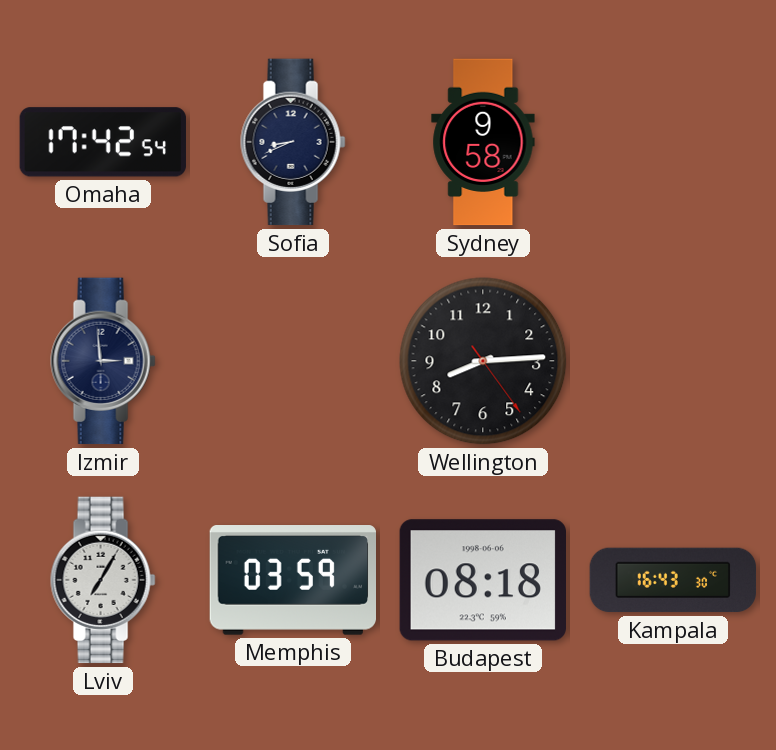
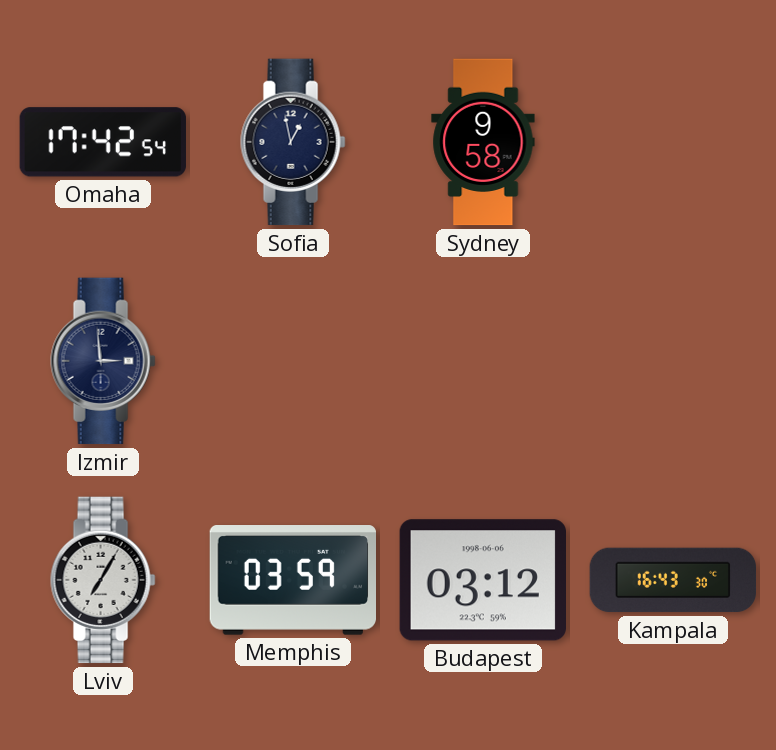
Sofia: 8:41 -> 12:58 (293, 142)
Wellington: 8:14 -> none (483, 361)
Budapest: 08:18 -> 03:12 (482, 580)
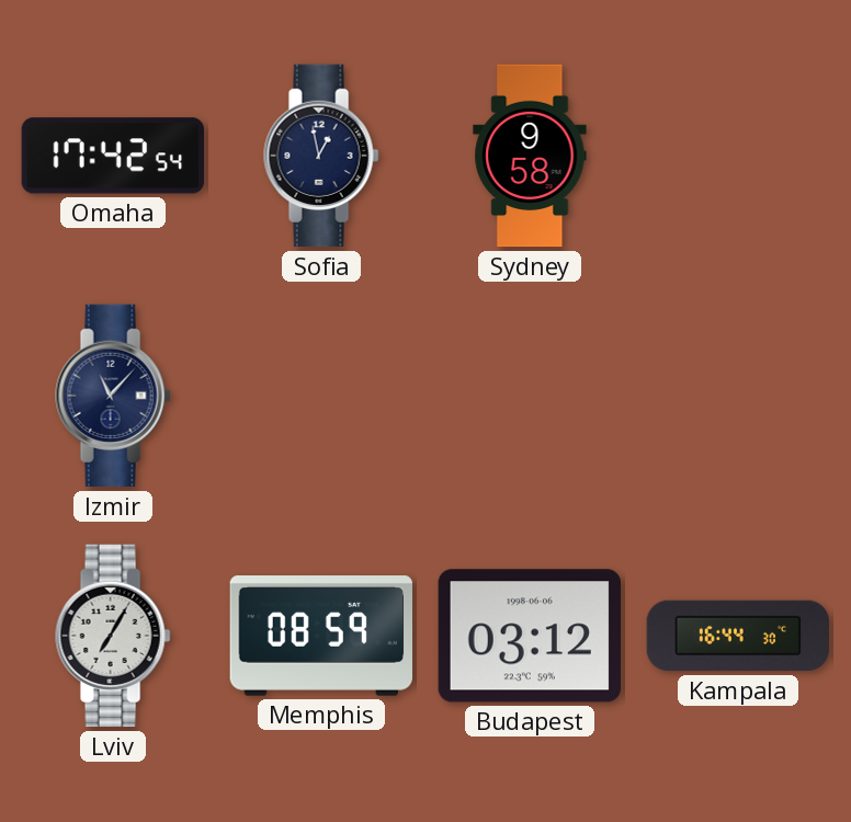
Izmir: 2:59 -> 11:07 (113, 396)
Memphis: 03:59 -> 08:59 (320, 637)
Kampala: 16:43 -> 16:44 (738, 636)
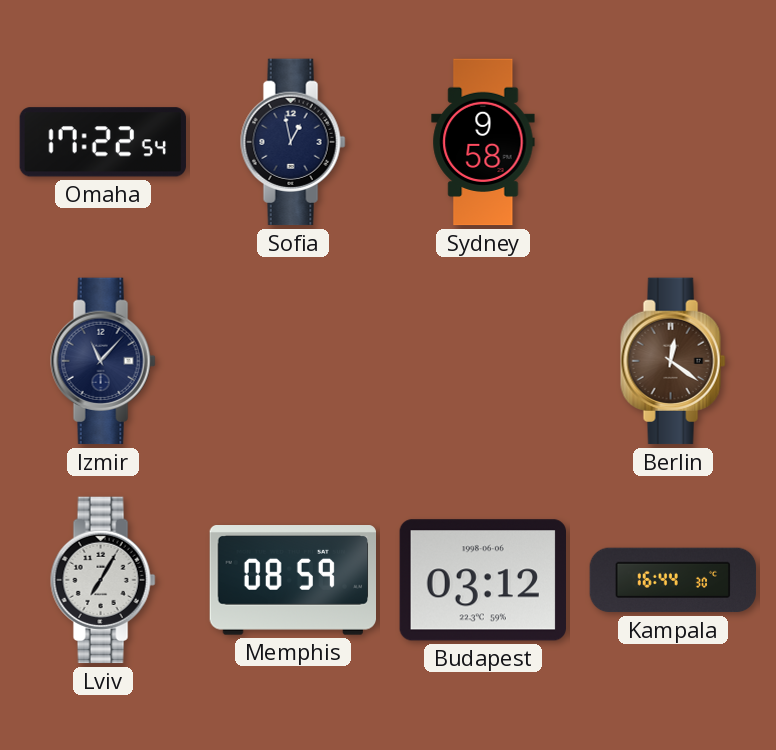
Omaha: 17:42 -> 17:22 (103, 142)
Berlin: none -> 12:21 (673, 361)
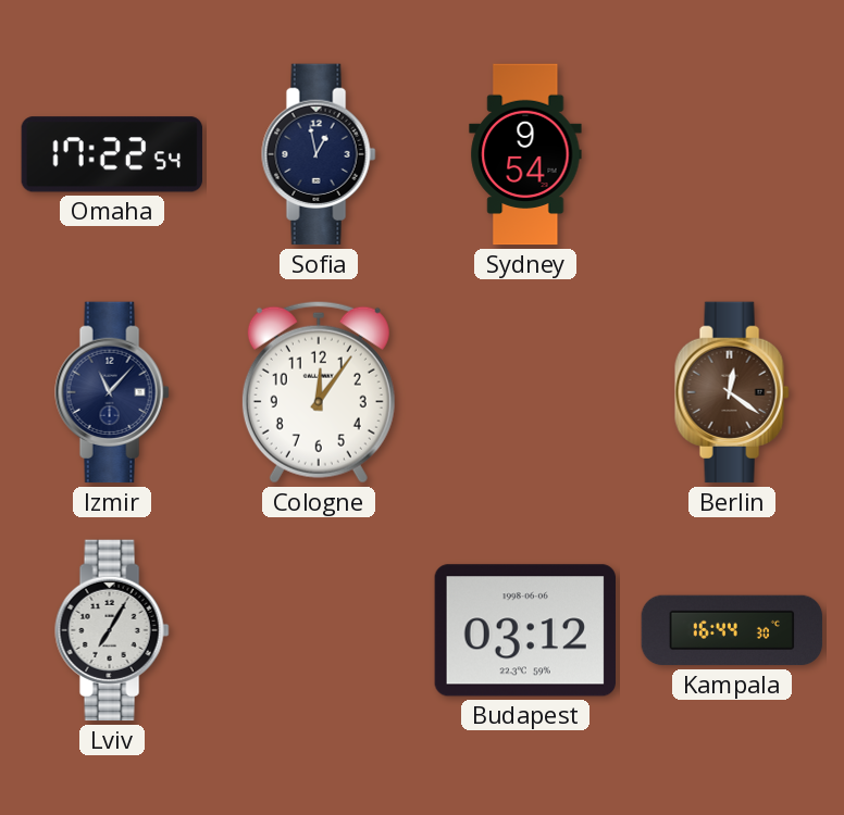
Sydney: 9:58 -> 9:54 (525, 154)
Cologne: none -> 12:06 (319, 392)
Memphis: 08:59 -> none (292, 581)
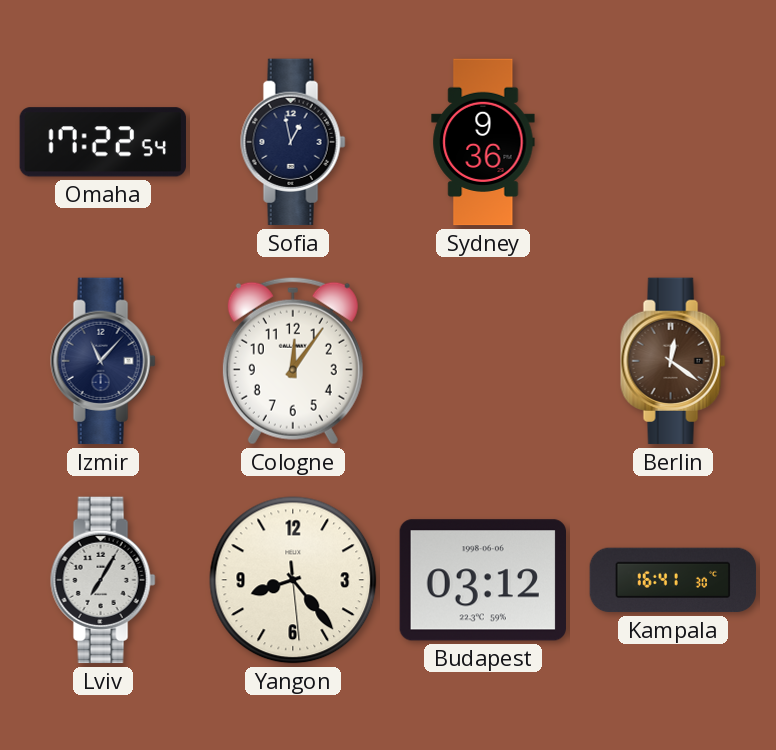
Sydney: 9:54 -> 9:36 (483, 142)
Yangon: none -> 8:23 (293, 580)
Kampala: 16:44 -> 16:41 (673, 580)
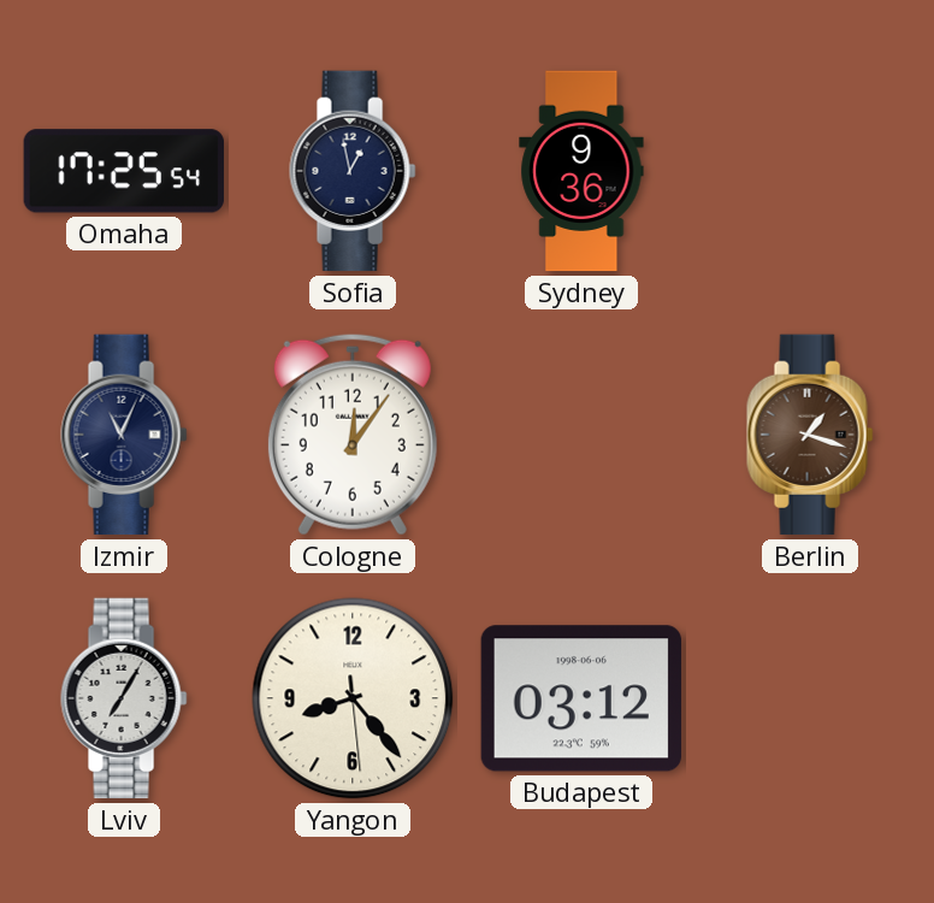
Omaha: 17:22 -> 17:25 (124, 171)
Izmir: 11:07 -> 11:04 (124, 435)
Berlin: 12:21 -> 1:18 (810, 435)
Kampala: 16:41 -> none (673, 580)
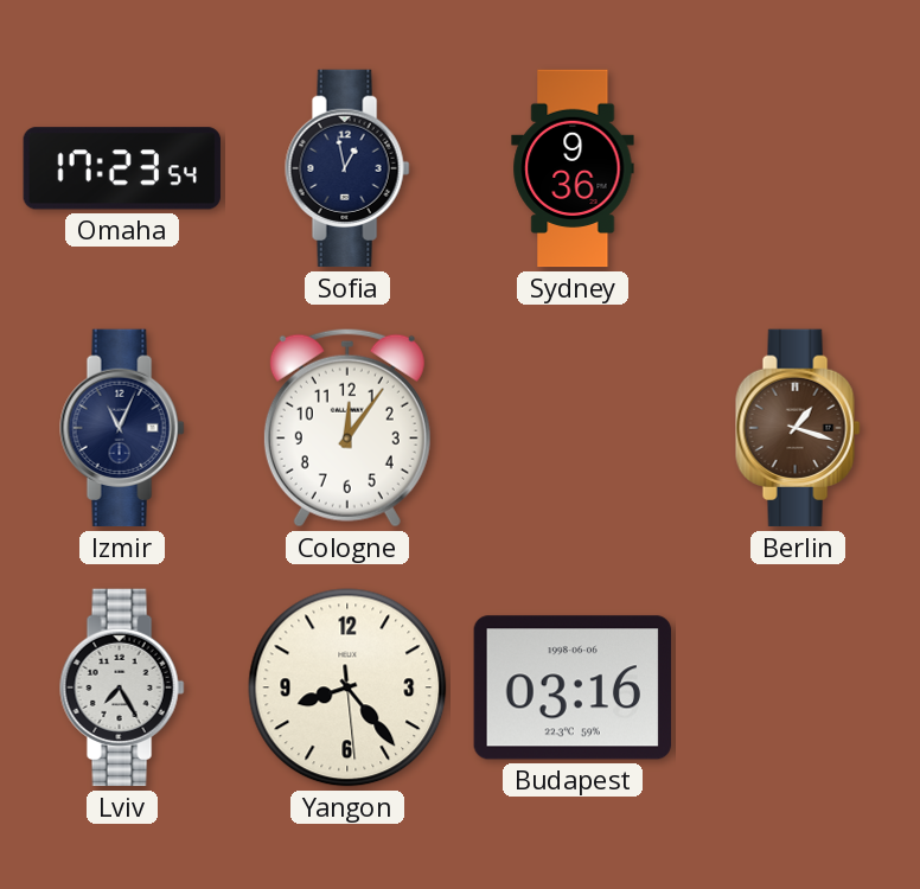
Omaha: 17:25 -> 17:23 (122, 168)
Lviv: 7:05 -> 7:25 (122, 687)
Budapest: 03:12 -> 03:16 (571, 687)
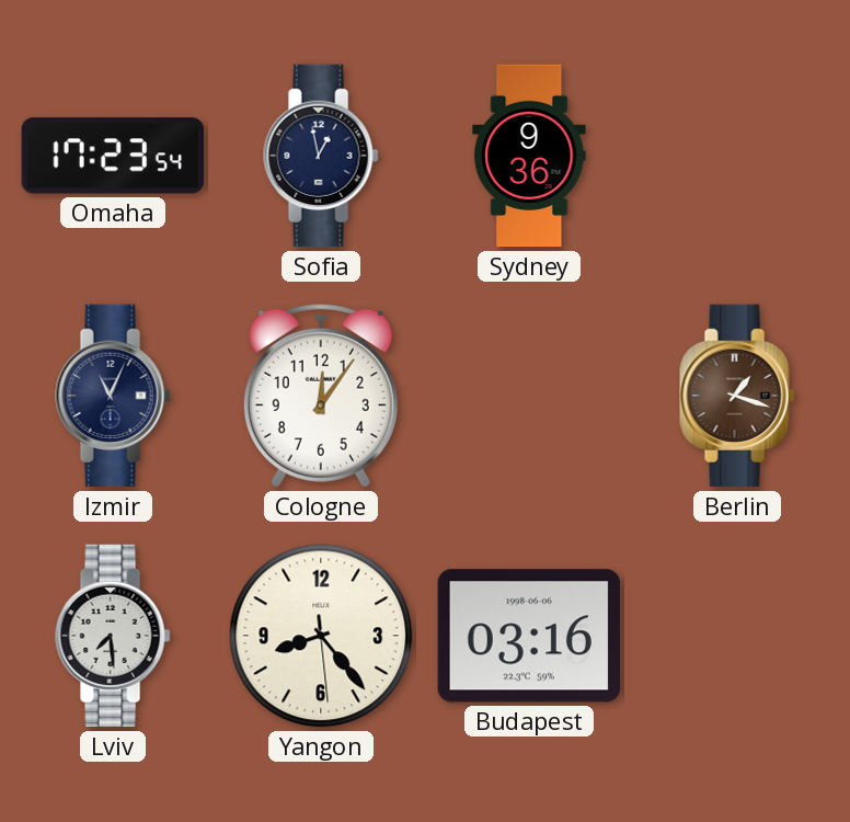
Lviv: 7:25 -> 7:29 (113, 636)
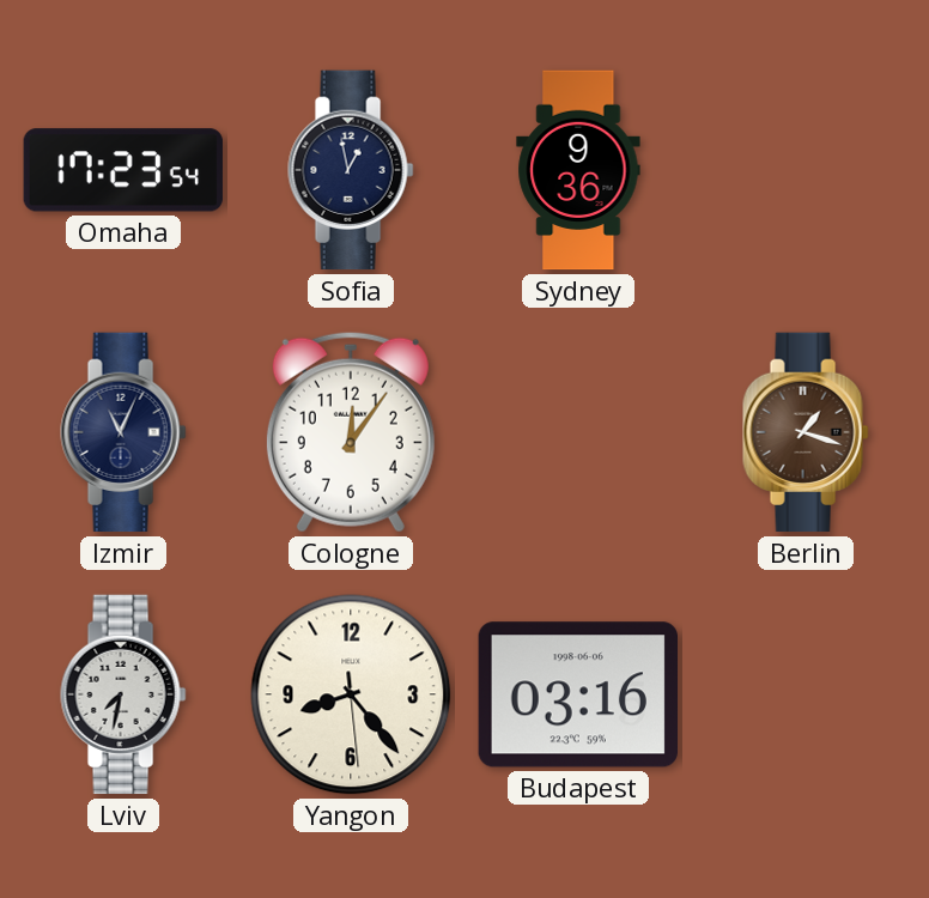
Lviv: 7:29 -> 7:32 (123, 694)
